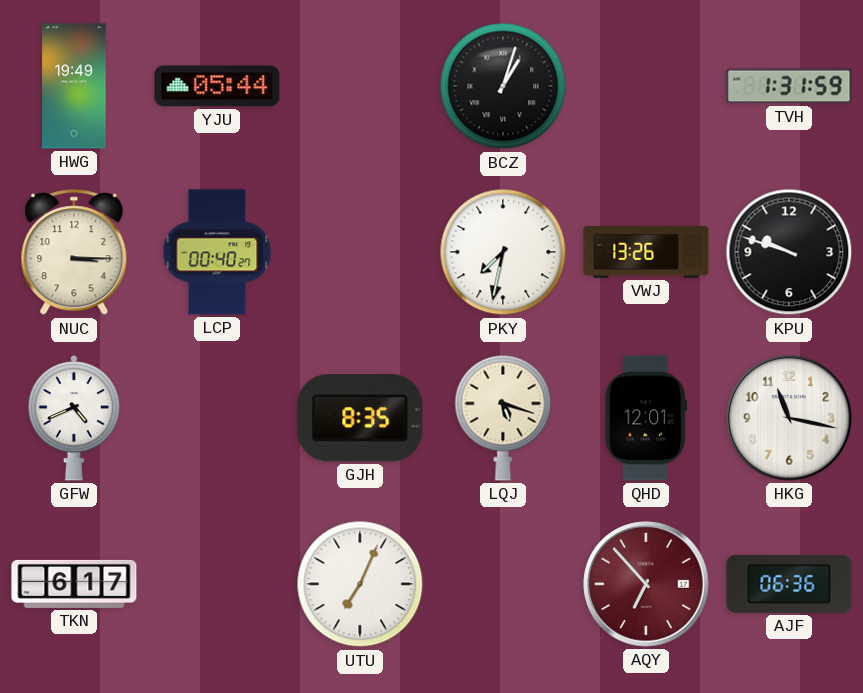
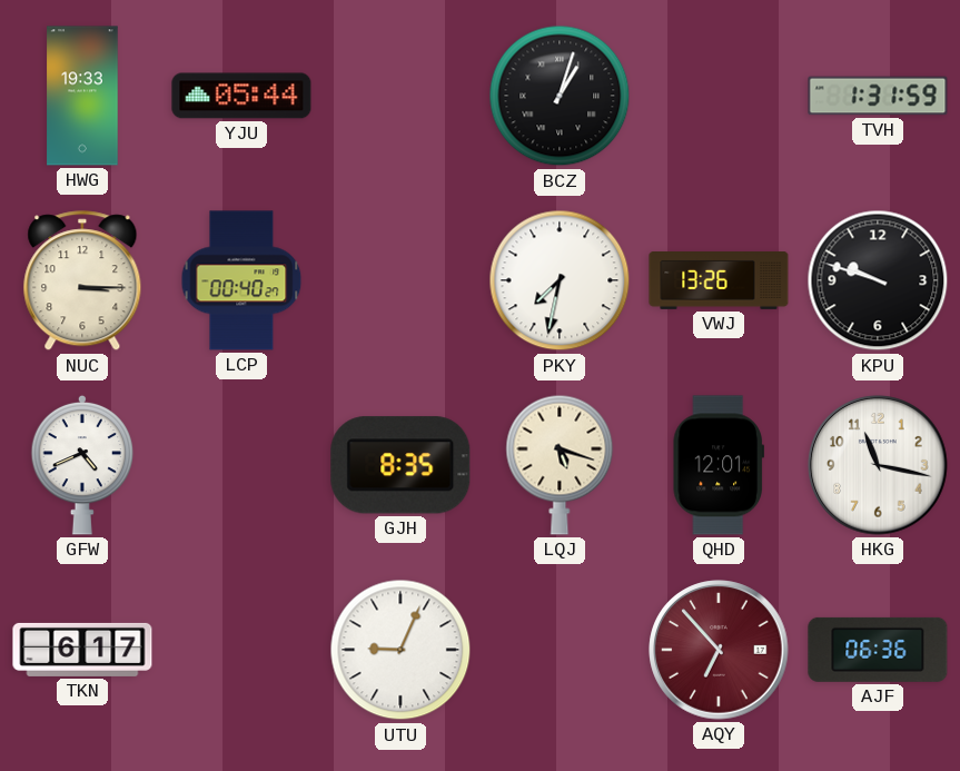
HWG: 19:49 -> 19:33 (82, 96)
UTU: 7:04 -> 9:04 (400, 650)
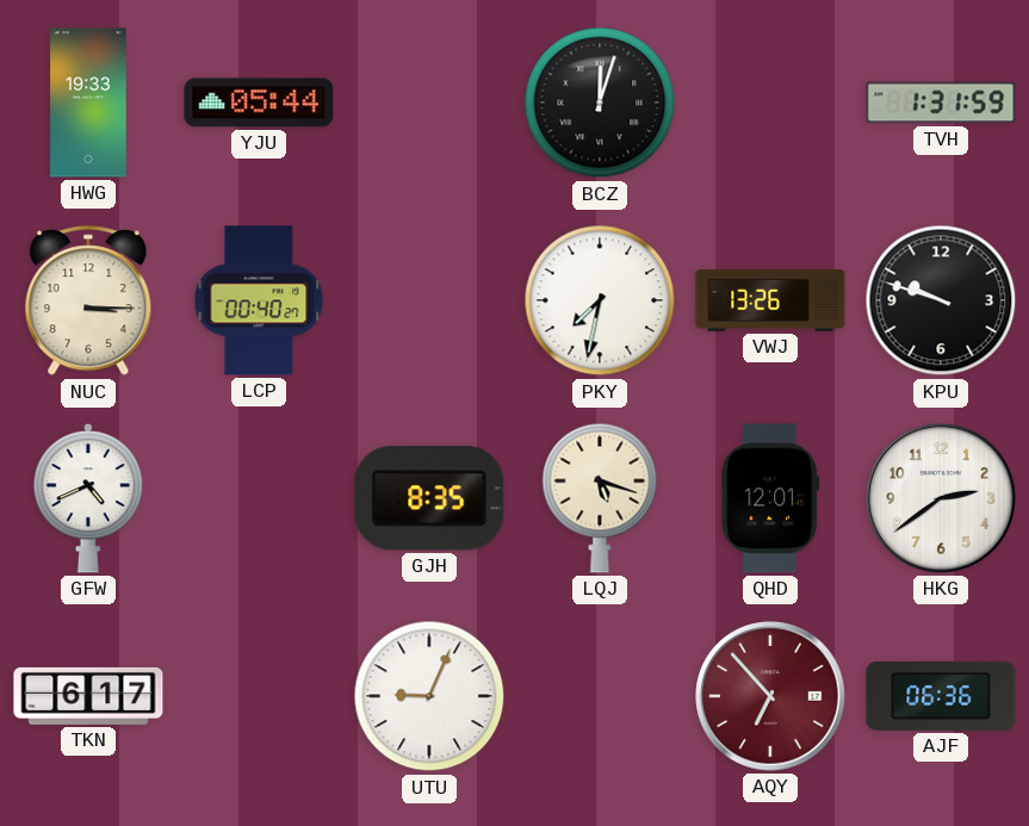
BCZ: 1:03 -> 12:03 (600, 103)
HKG: 11:17 -> 2:39 (941, 498)
